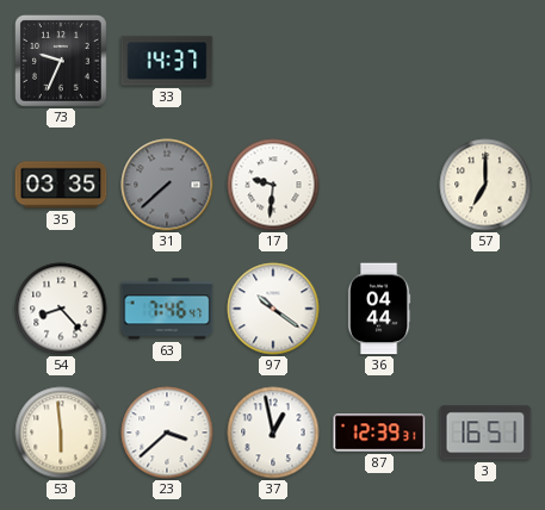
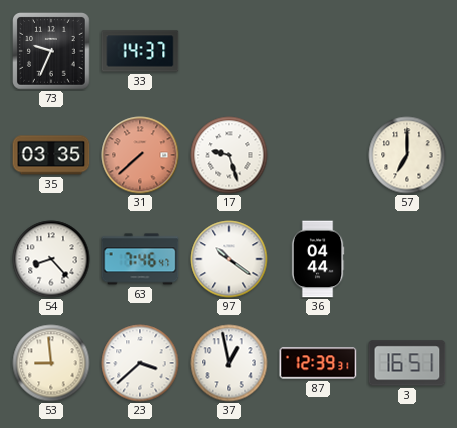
31 dial: grey -> salmon (140, 155)
17: 9:31 -> 9:27 (229, 155)
53: 5:59 -> 8:59 (51, 363)
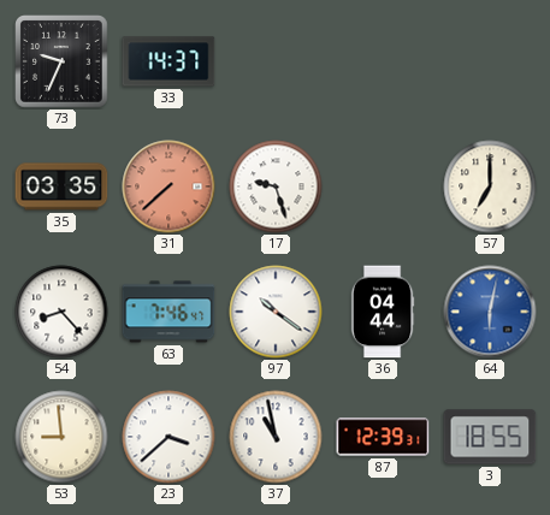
64: none -> 6:02 (490, 312)
37: 12:58 -> 10:58 (276, 437)
3: 16:51 -> 18:55 (490, 437)
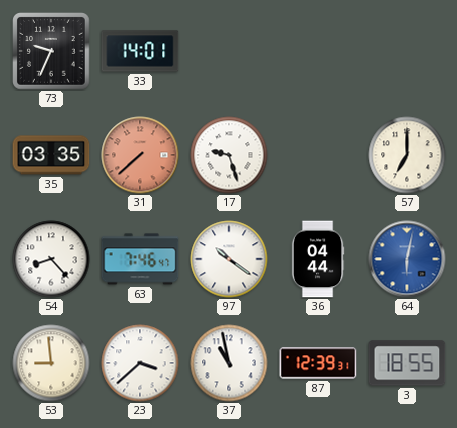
33: 14:37 -> 14:01 (140, 51)
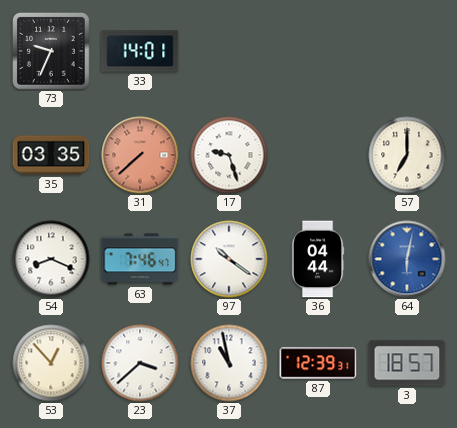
54: 8:23 -> 8:19 (51, 259)
53: 8:59 -> 12:53 (51, 363)
3: 18:55 -> 18:57 (407, 363)
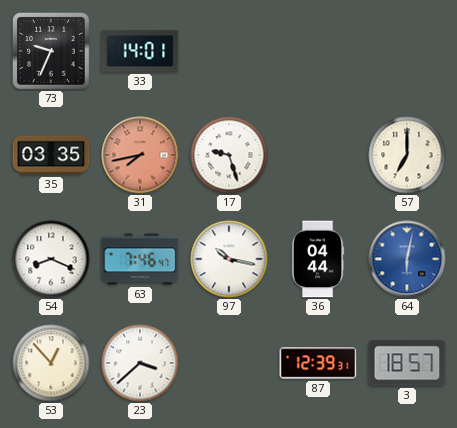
31: 7:38 -> 7:43 (140, 155)
97: 10:21 -> 10:17 (229, 259)
37: 10:58 -> none (229, 363)
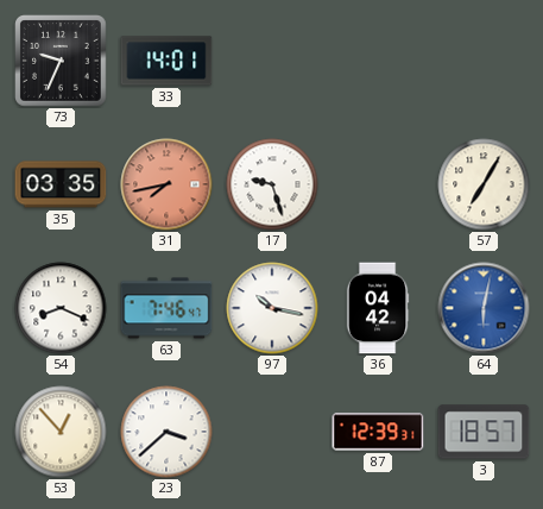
57: 7:00 -> 7:05 (484, 184)
36: 04:44 -> 04:42 (378, 308)
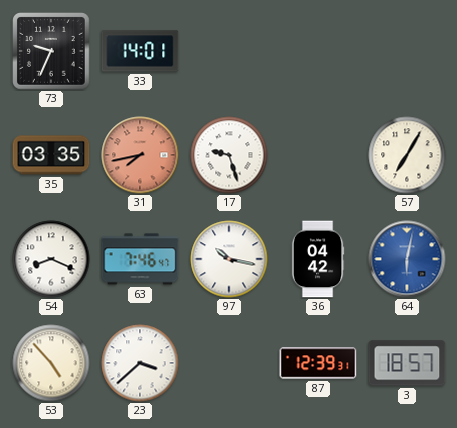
53: 12:53 -> 4:53 (51, 363)
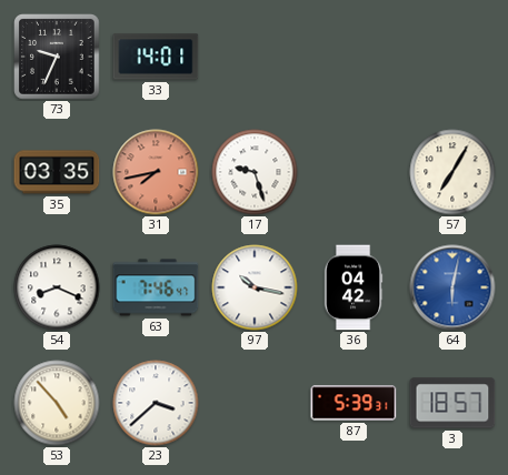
87: 12:39 -> 5:39 (353, 403)
